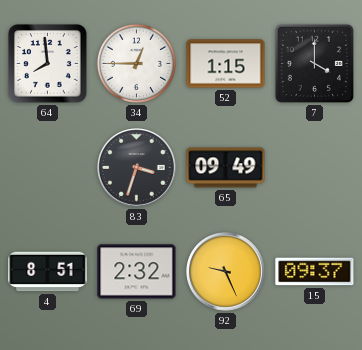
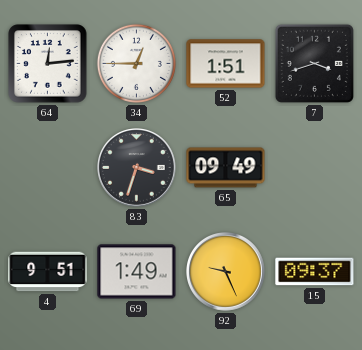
64: 7:59 -> 12:14 (48, 64)
52: 1:15 -> 1:51 (226, 64)
7: 4:00 -> 3:42 (314, 63)
4: 8:51 -> 9:51 (48, 272)
69: 2:32 -> 1:49 (137, 272)
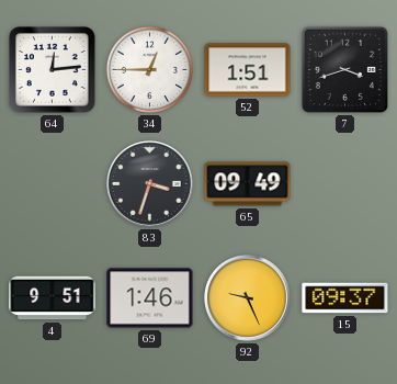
69: 1:49 -> 1:46 (150, 298)
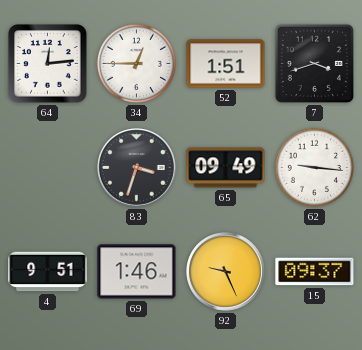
62: none -> 9:16 (314, 167)
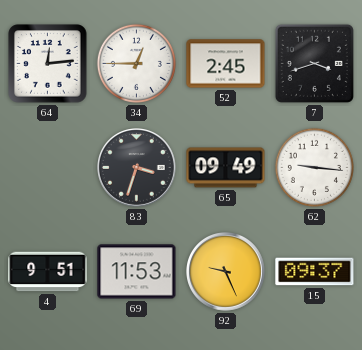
52: 1:51 -> 2:45 (226, 64)
69: 1:46 -> 11:53 (137, 272)
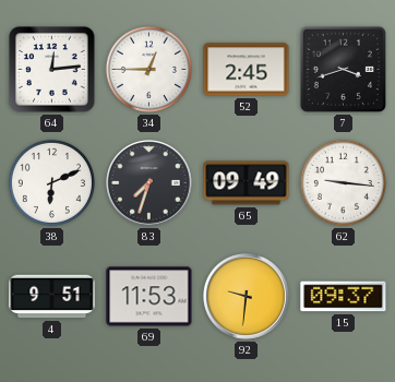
38: none -> 6:11 (51, 182)
83: 3:33 -> 7:33 (149, 183)
92: 9:26 -> 9:31 (247, 297)
